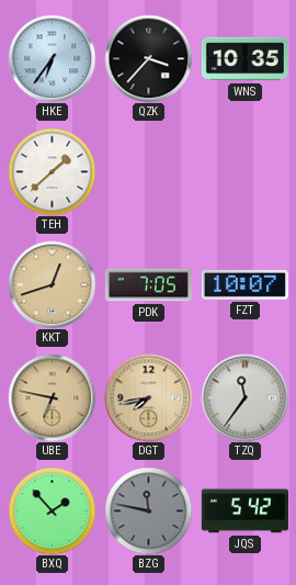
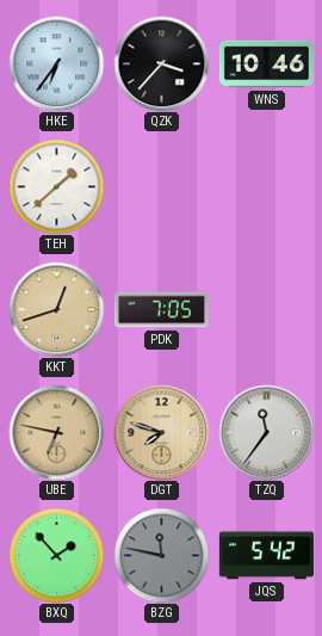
WNS: 10:35 -> 10:46 (266, 64)
FZT: 10:07 -> none (244, 284)
DGT: 7:43 -> 7:48 (161, 432)
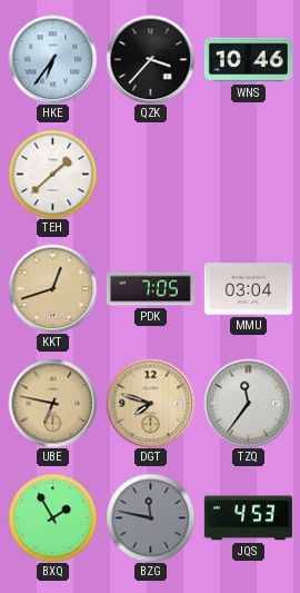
MMU: none -> 03:04 (248, 289)
BXQ: 1:53 -> 1:55 (52, 517)
JQS: 5:42 -> 4:53 (248, 518)
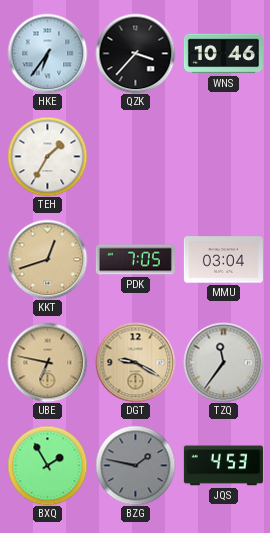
TEH: 1:38 -> 1:35 (47, 156)
DGT: 7:48 -> 9:20 (135, 362)
BZG: 11:47 -> 1:47 (135, 465)
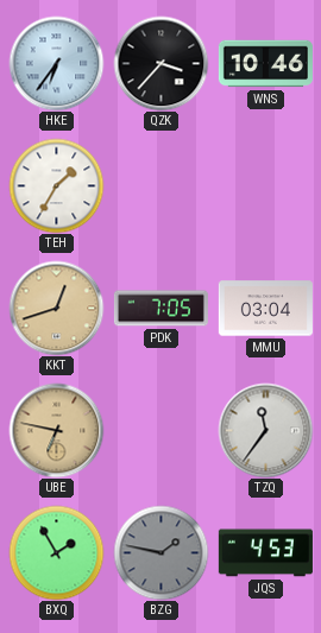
DGT: 9:20 -> none (135, 362)
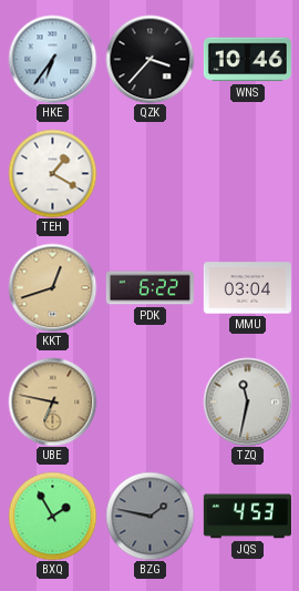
TEH: 1:35 -> 1:20 (52, 173)
PDK: 7:05 -> 6:22 (149, 288)
TZQ: 11:36 -> 11:32 (247, 401)
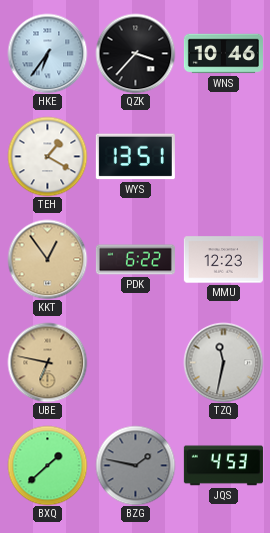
WYS: none -> 13:51 (135, 157)
KKT: 12:42 -> 12:54 (47, 259)
MMU: 03:04 -> 12:23 (223, 260)
BXQ: 1:55 -> 1:38 (47, 465)
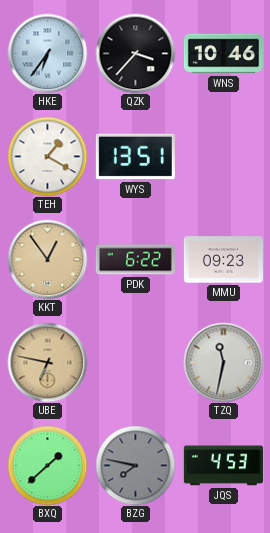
MMU: 12:23 -> 09:23 (223, 260)
BZG: 1:47 -> 7:47 (135, 465)
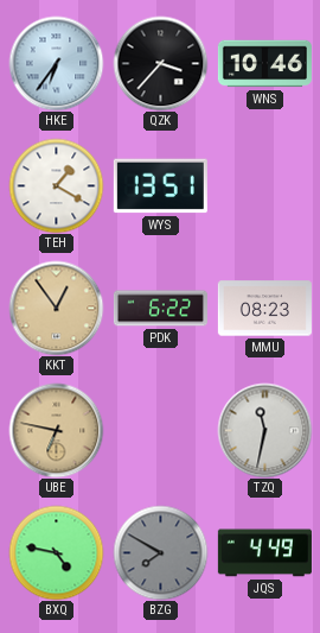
MMU: 09:23 -> 08:23 (264, 309)
BXQ: 1:38 -> 4:47 (56, 552)
BZG: 7:47 -> 7:50 (160, 552)
JQS: 4:53 -> 4:49 (264, 553)
